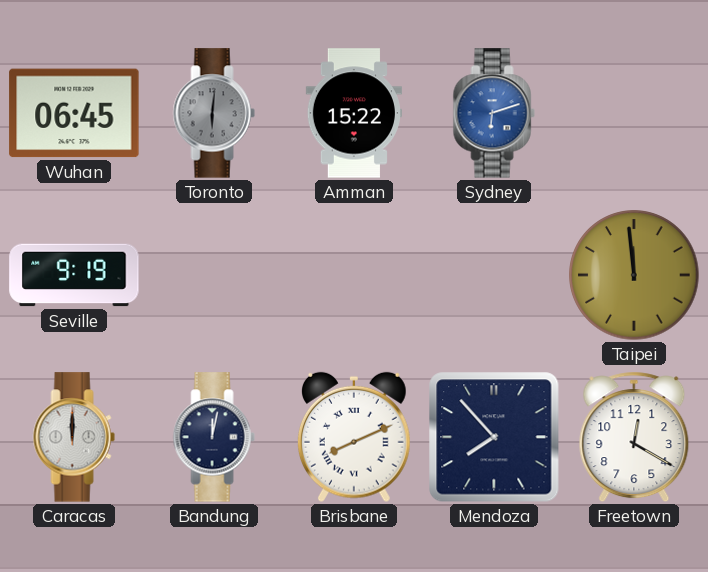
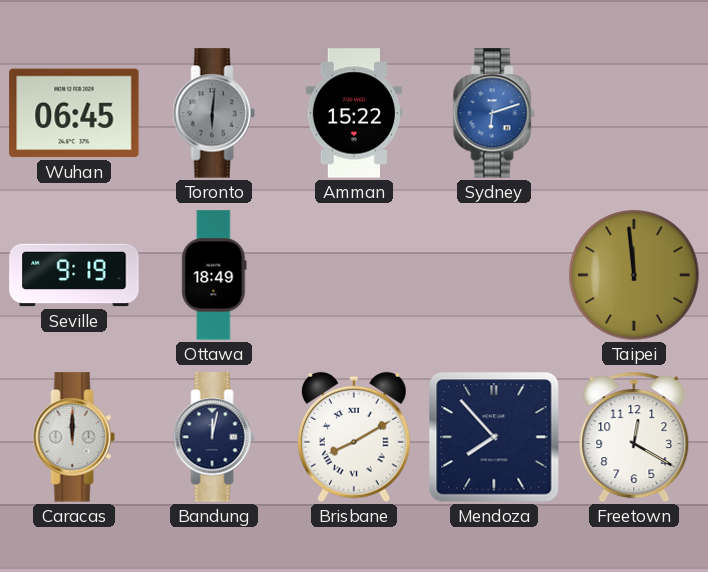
Ottawa: none -> 18:49 (214, 275)
Brisbane: 8:11 -> 8:10 (354, 437)
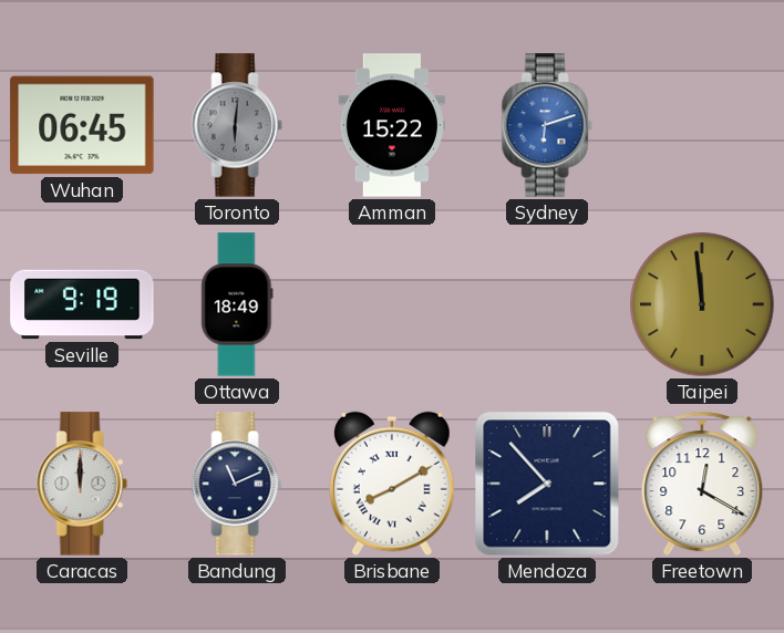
Bandung: 12:02 -> 11:11 (237, 484)
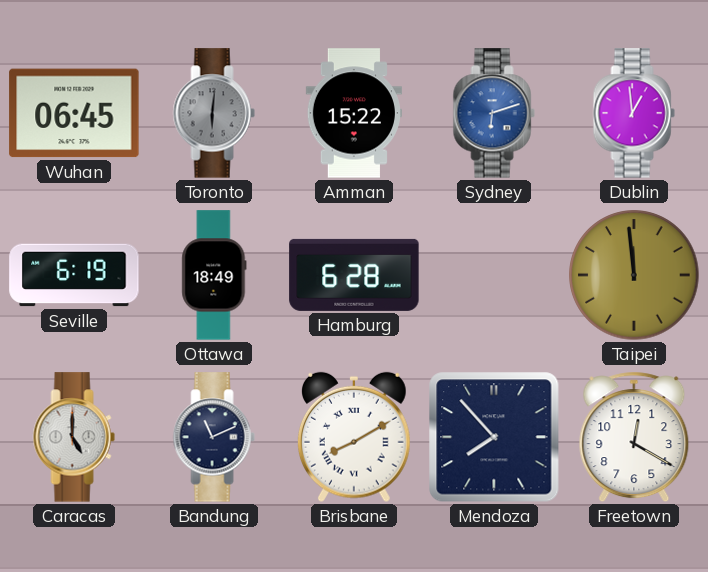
Dublin: none -> 12:59 (634, 113)
Seville: 9:19 -> 6:19 (74, 275)
Hamburg: none -> 6:28 (354, 275)
Caracas: 12:00 -> 5:00 (74, 437)
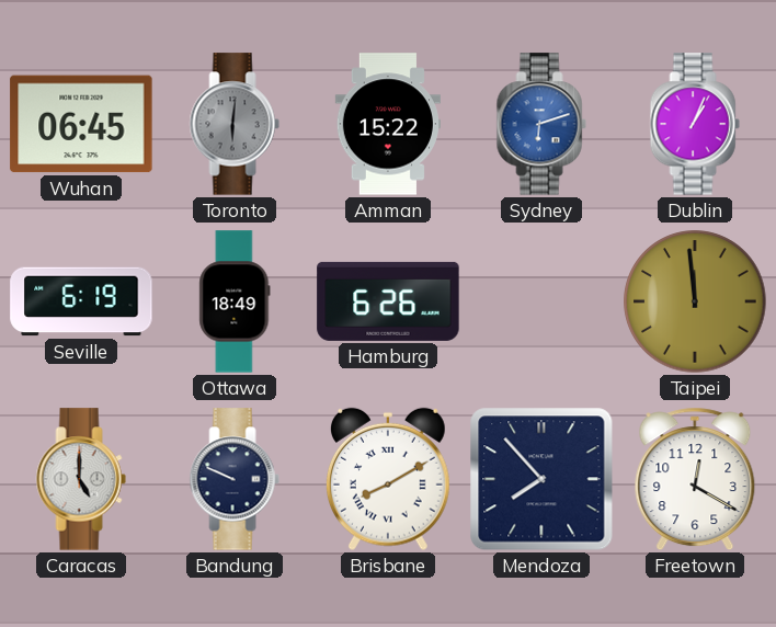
Dublin: 12:59 -> 1:04 (695, 124)
Hamburg: 6:28 -> 6:26 (388, 301)
Bandung: 11:11 -> 9:49 (235, 479)
